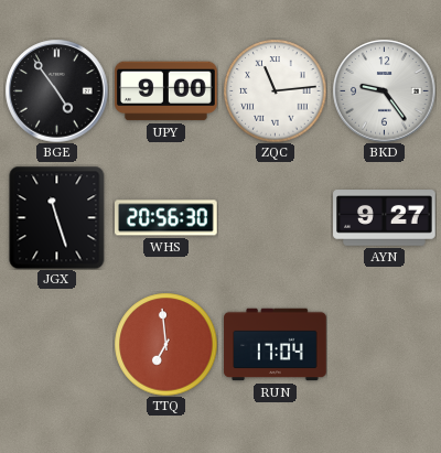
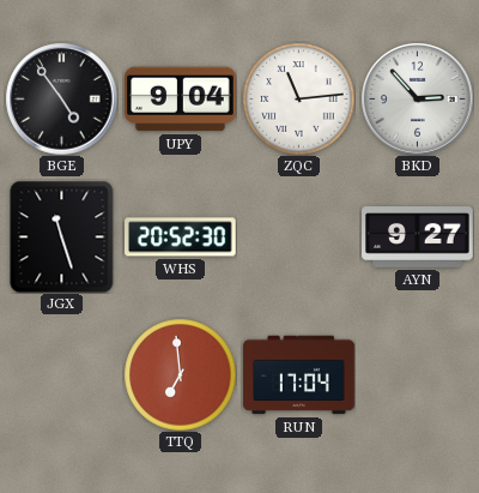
UPY: 9:00 -> 9:04 (181, 100)
BKD: 9:24 -> 2:53 (417, 98)
WHS: 20:56 -> 20:52 (181, 238)
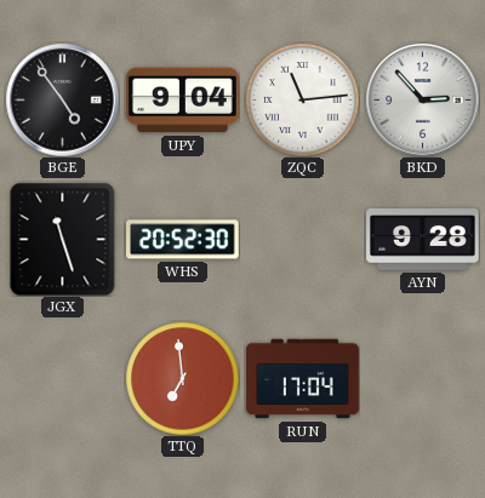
AYN: 9:27 -> 9:28 (423, 240)
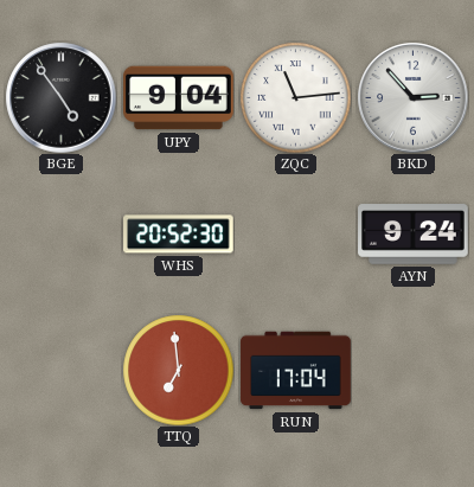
JGX: 11:27 -> none (63, 239)
AYN: 9:28 -> 9:24 (414, 235)
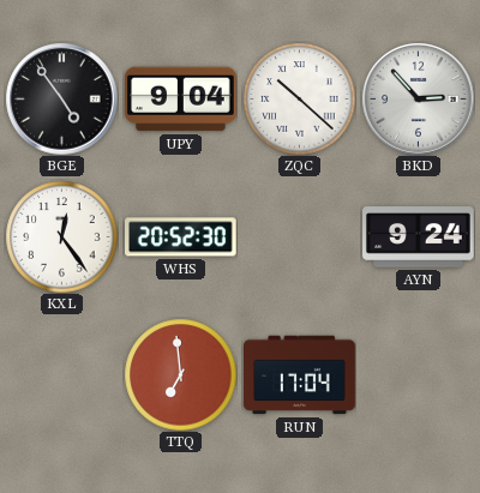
ZQC: 11:14 -> 10:22 (299, 98)
KXL: none -> 12:24 (61, 236)
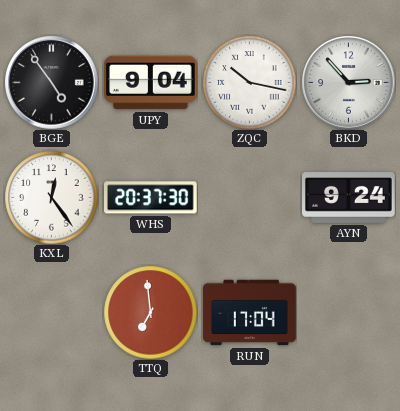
ZQC: 10:22 -> 10:17 (249, 82)
WHS: 20:52 -> 20:37 (151, 198)
